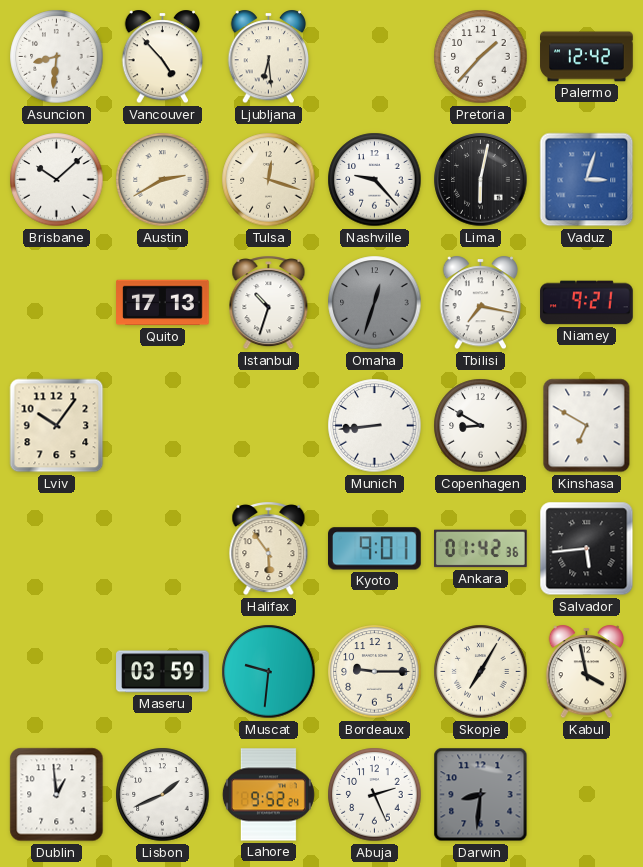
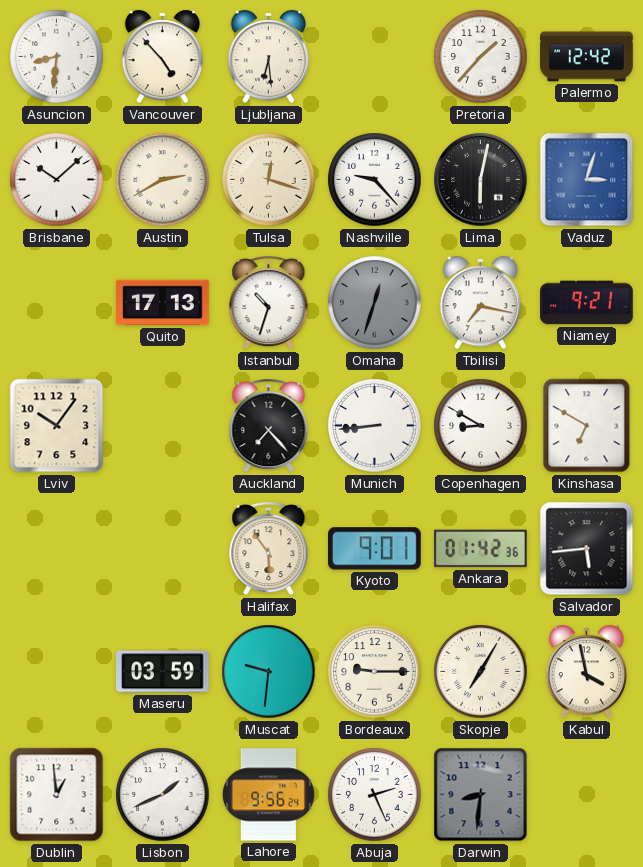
Auckland: none -> 7:23 (269, 426)
Lahore: 9:52 -> 9:56 (268, 795)
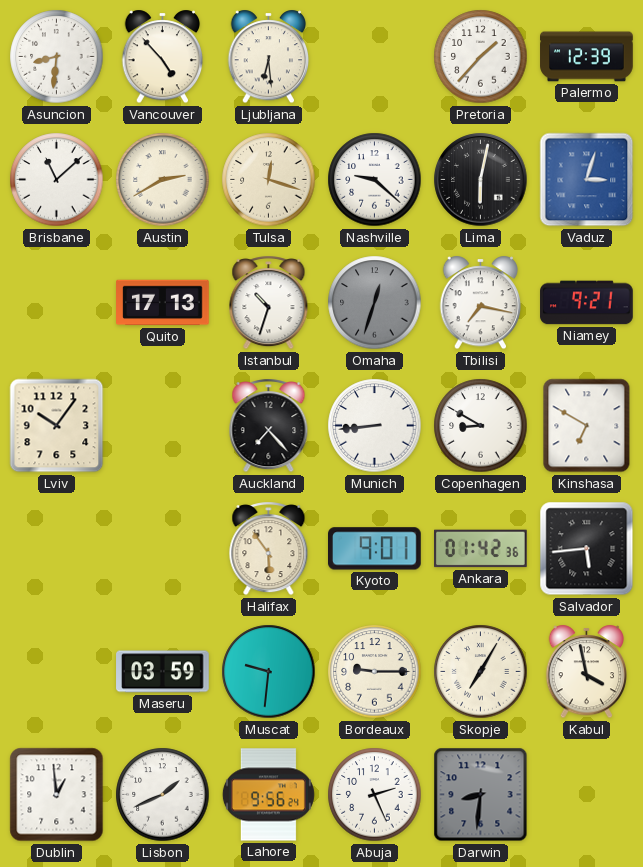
Palermo: 12:42 -> 12:39 (587, 57)
Brisbane: 10:08 -> 11:08 (57, 180)
Nashville: 9:23 -> 9:22 (375, 180)
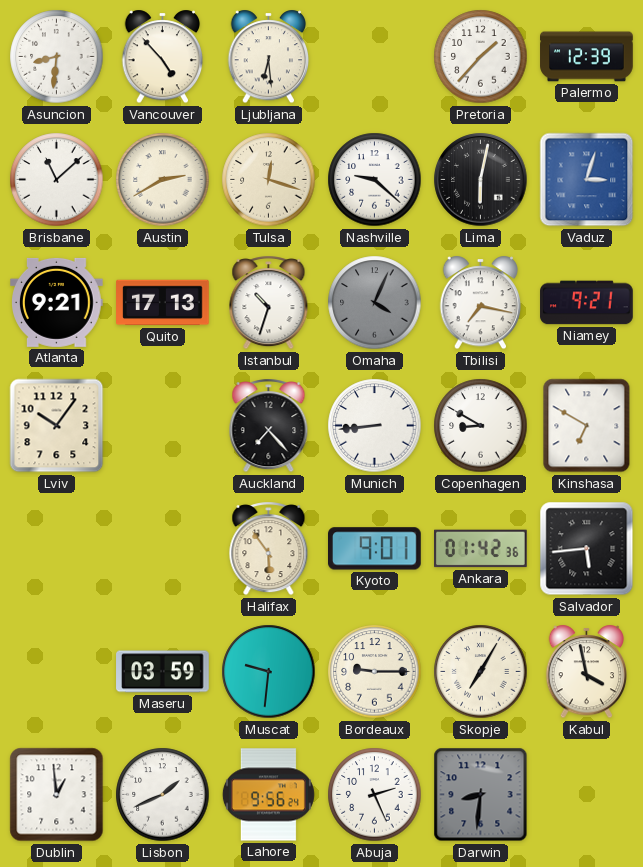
Atlanta: none -> 9:21 (57, 302)
Omaha: 12:33 -> 4:04 (375, 303)
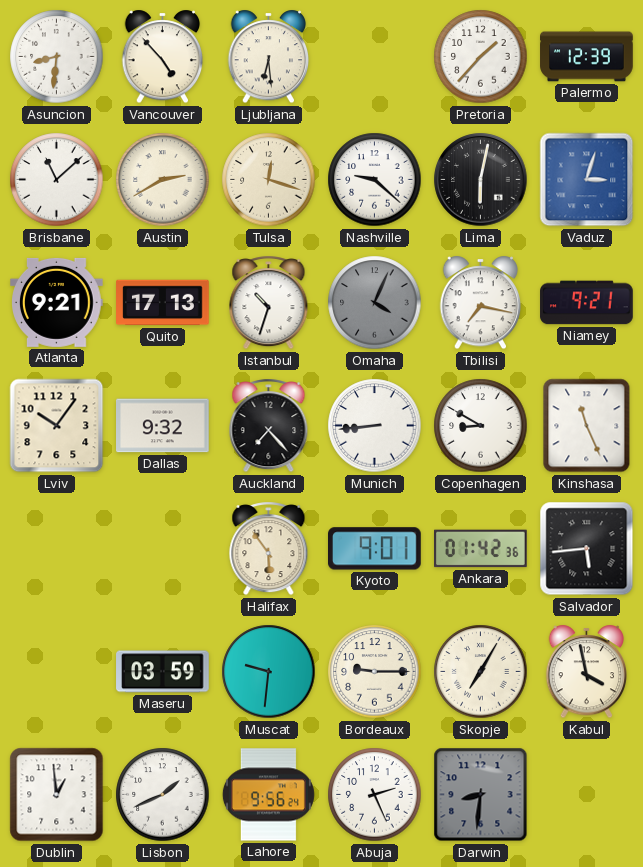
Dallas: none -> 9:32 (163, 426)
Kinshasa: 6:50 -> 11:26 (587, 426)
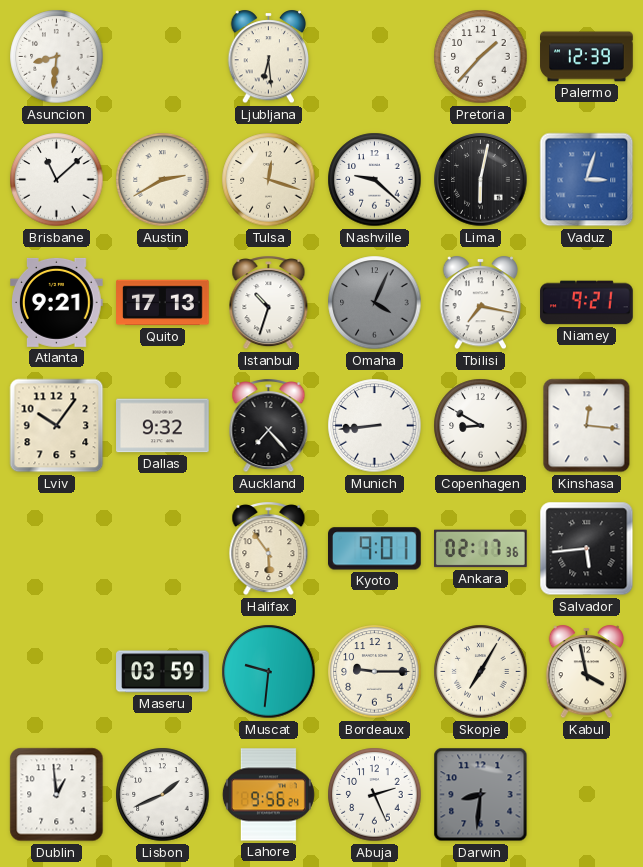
Vancouver: 4:53 -> none (163, 57)
Kinshasa: 11:26 -> 12:16 (587, 426)
Ankara: 01:42 -> 02:17 (481, 549)
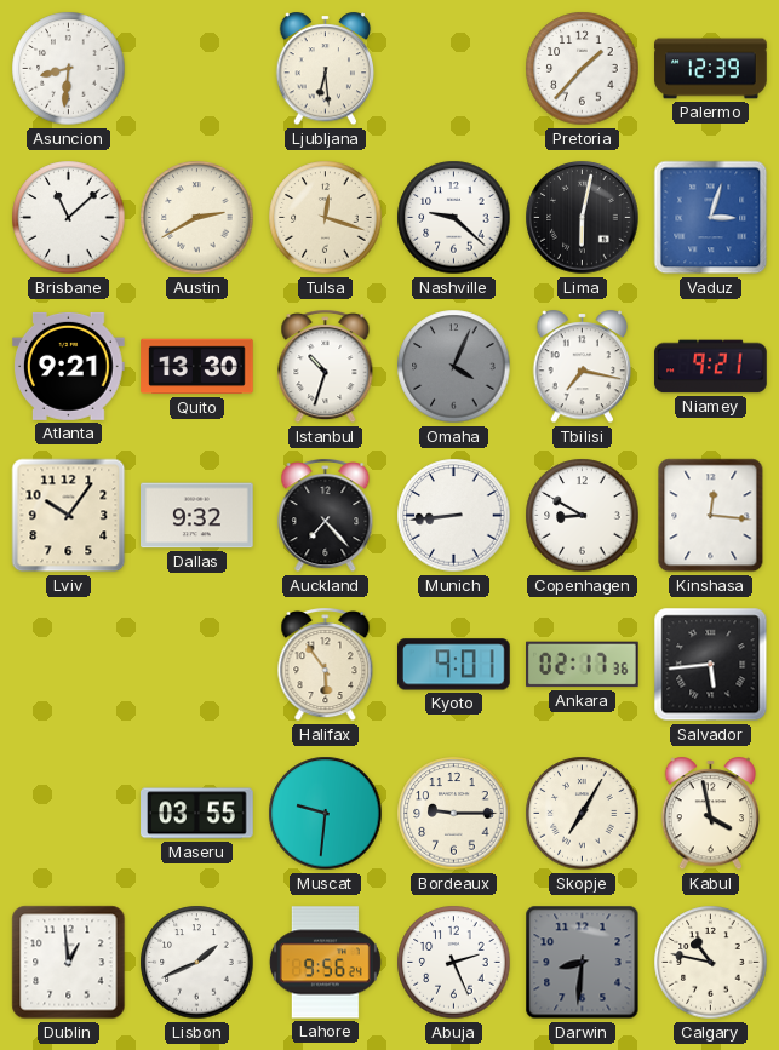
Quito: 17:13 -> 13:30 (197, 367)
Maseru: 03:59 -> 03:55 (197, 814)
Calgary: none -> 10:47 (711, 963)
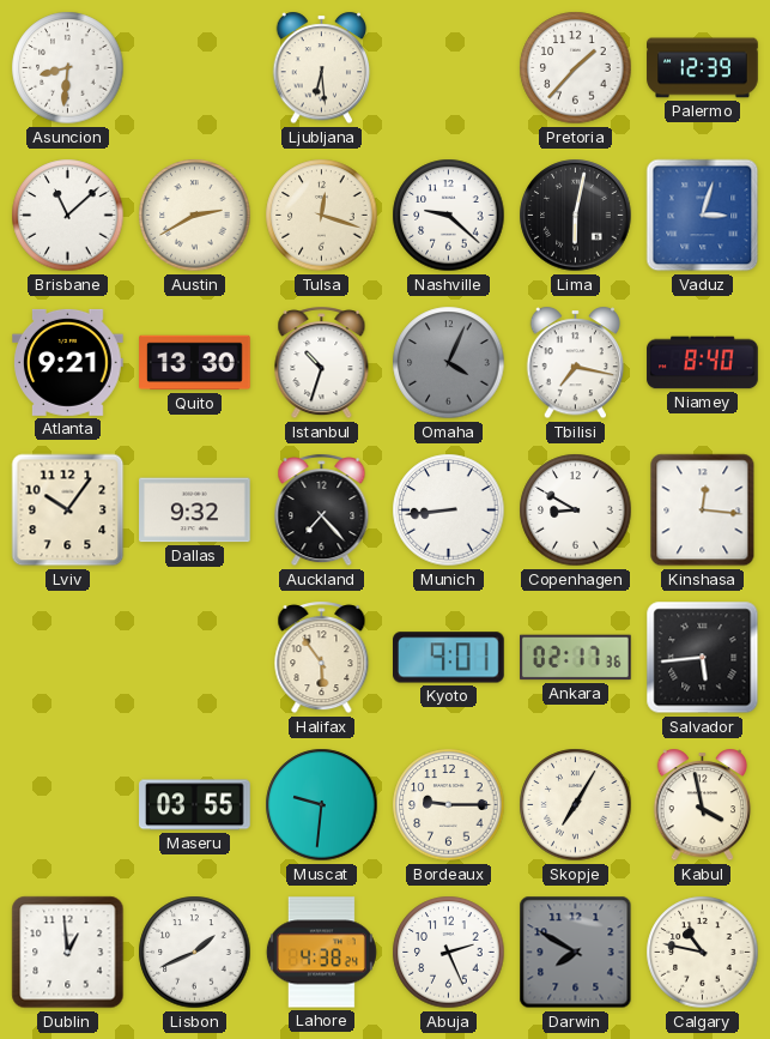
Niamey: 9:21 -> 8:40 (703, 363)
Lahore: 9:56 -> 4:38 (321, 953)
Darwin: 8:31 -> 7:50 (576, 953)
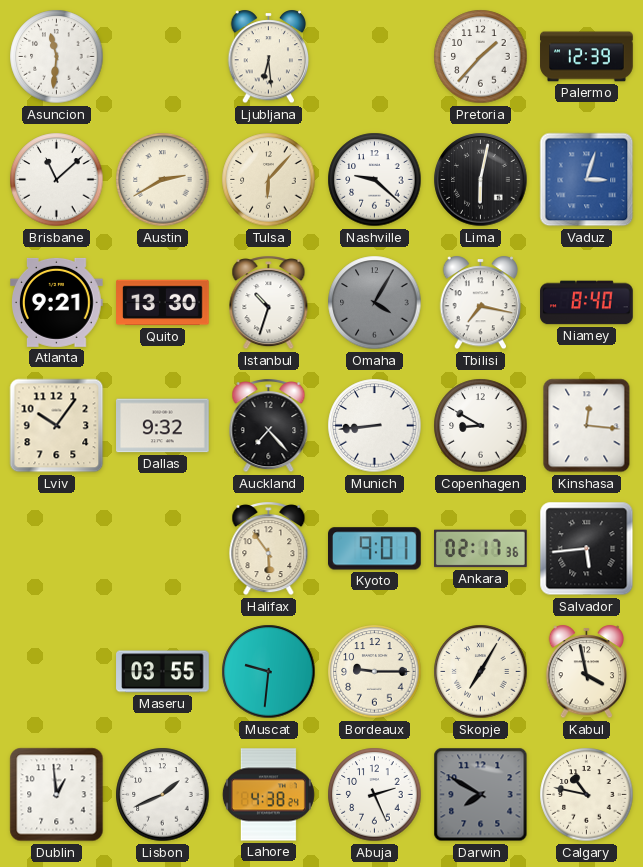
Asuncion: 8:31 -> 11:31 (57, 57)
Tulsa: 12:18 -> 6:07 (269, 180)
Omaha: 4:04 -> 4:05 (375, 303)
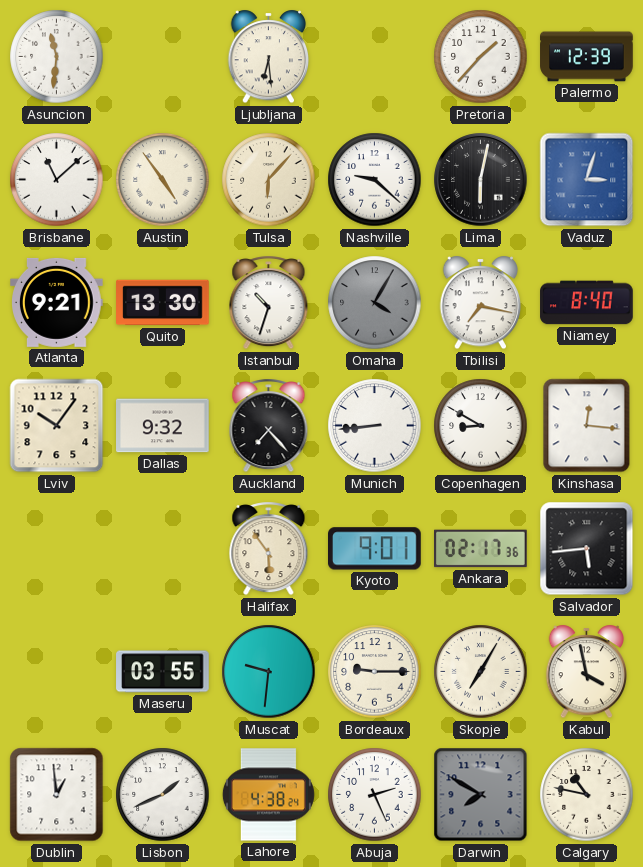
Austin: 2:40 -> 4:54 (163, 180)
